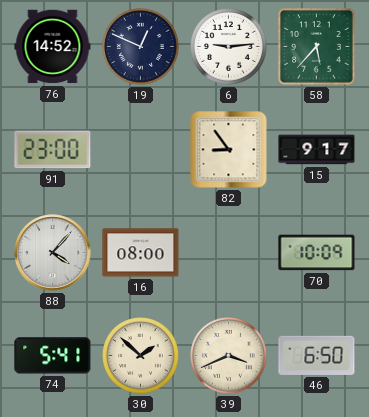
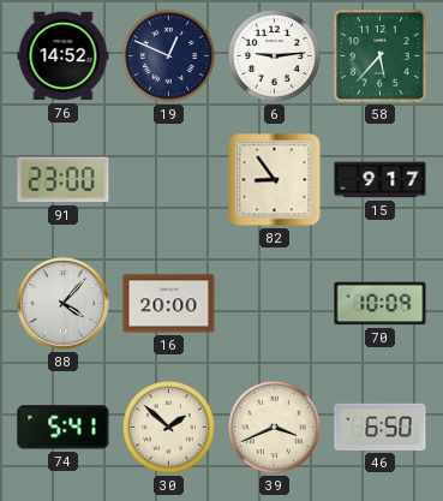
16: 08:00 -> 20:00 (169, 304)
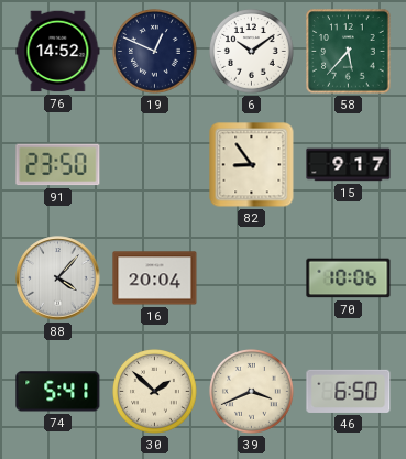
6: 9:14 -> 10:09 (252, 52)
91: 23:00 -> 23:50 (58, 165)
16: 20:00 -> 20:04 (155, 278)
70: 10:09 -> 10:06 (349, 278)
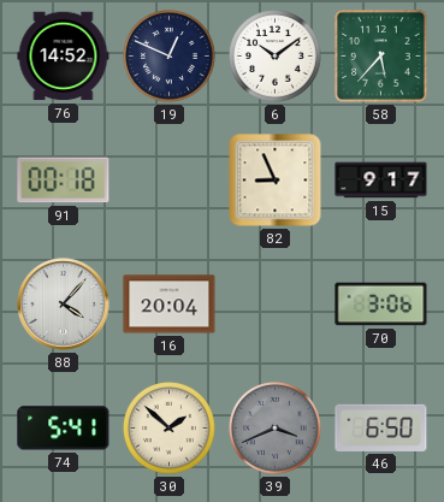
91: 23:50 -> 00:18 (64, 181)
82: 8:54 -> 8:56 (276, 181)
70: 10:06 -> 3:06 (381, 305)
39 dial: cream -> grey (276, 429)
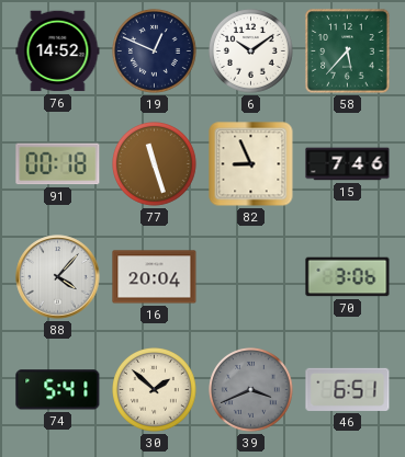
77: none -> 11:27 (155, 164)
15: 9:17 -> 7:46 (348, 164)
46: 6:50 -> 6:51 (348, 389)
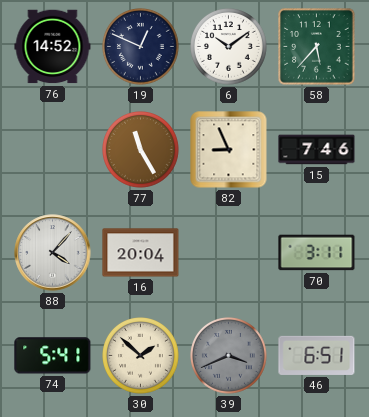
91: 00:18 -> none (58, 164)
77: 11:27 -> 11:25 (141, 150)
70: 3:06 -> 3:11 (317, 253)
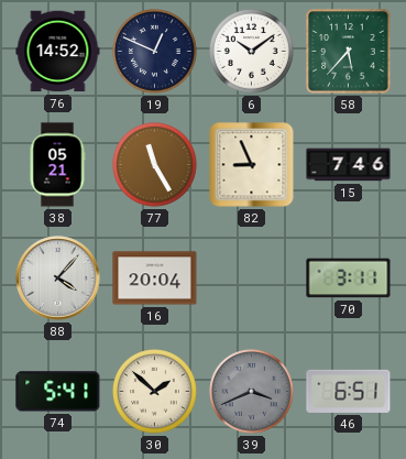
38: none -> 05:21 (57, 165)
